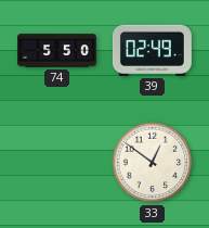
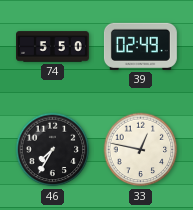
46: none -> 7:35 (53, 150)
33: 12:51 -> 12:47 (141, 150)
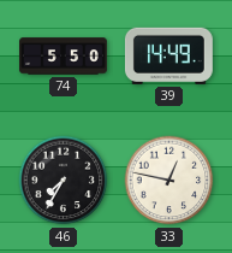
39: 02:49 -> 14:49 (168, 55)
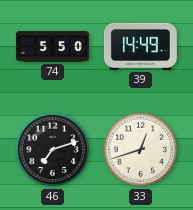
46: 7:35 -> 7:12 (53, 150)
33: 12:47 -> 12:42 (141, 150)
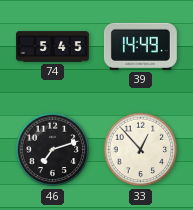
74: 5:50 -> 5:45 (53, 47)
33: 12:42 -> 12:53 (141, 150)
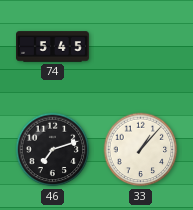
39: 14:49 -> none (140, 46)
33: 12:53 -> 1:07 (141, 150)
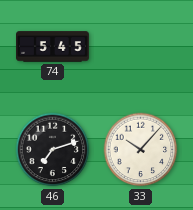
33: 1:07 -> 10:07 (141, 150)
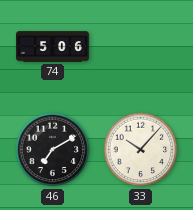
74: 5:45 -> 5:06 (53, 47)
46: 7:12 -> 7:10 (53, 150)
